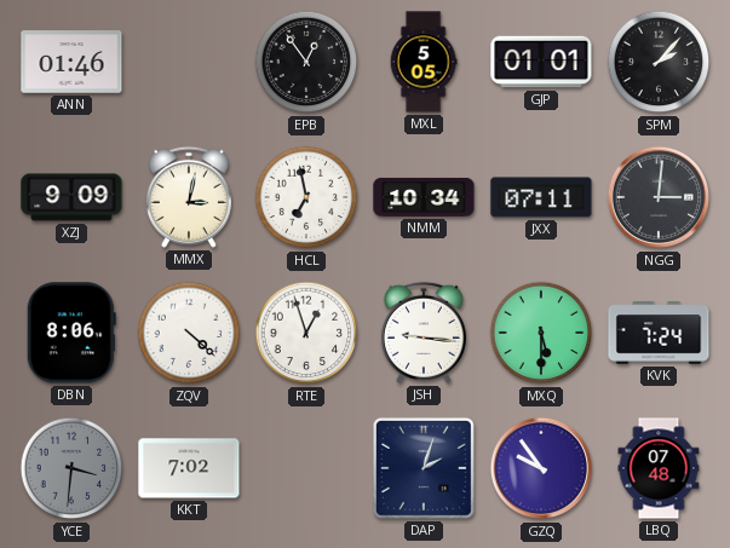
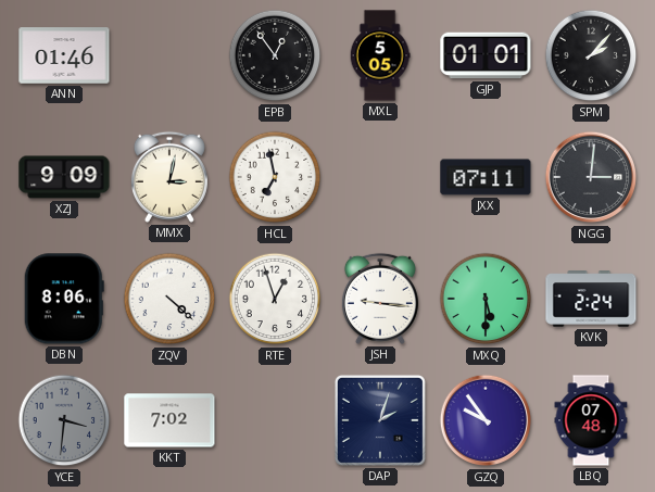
NMM: 10:34 -> none (424, 197)
KVK: 7:24 -> 2:24 (591, 299)
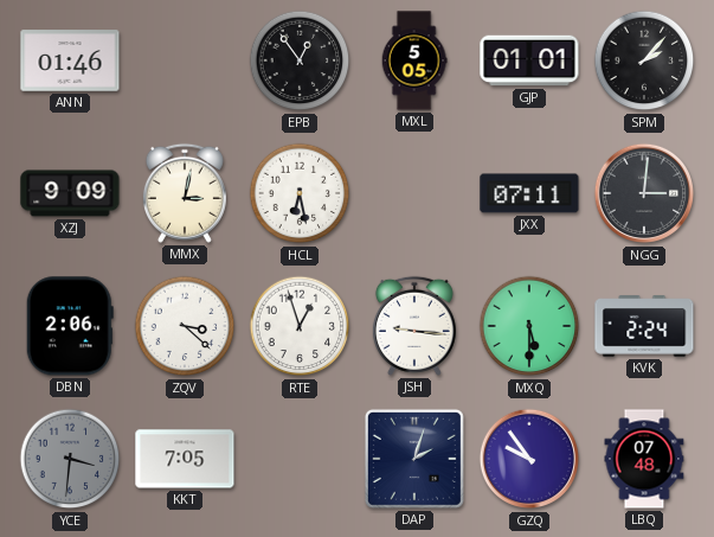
HCL: 6:58 -> 6:28 (300, 193)
DBN: 8:06 -> 2:06 (70, 326)
ZQV: 4:22 -> 3:22 (185, 326)
KKT: 7:02 -> 7:05 (185, 459)
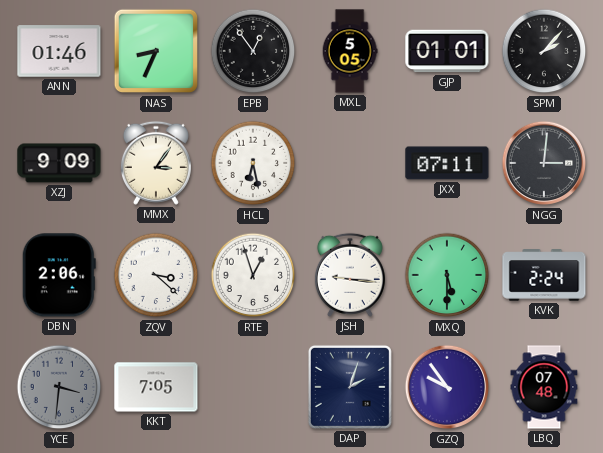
NAS: none -> 8:34 (156, 51)
MMX: 3:02 -> 3:06 (156, 163)
